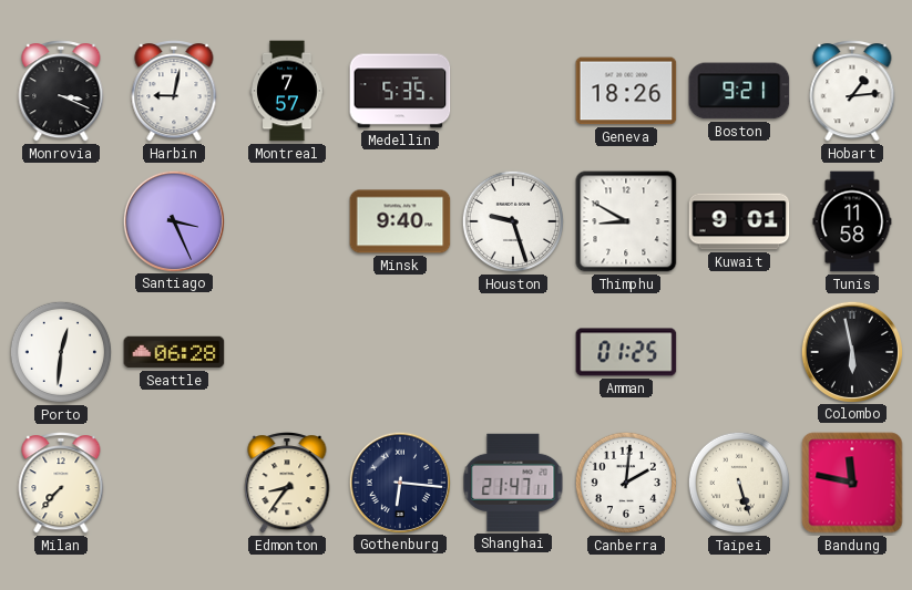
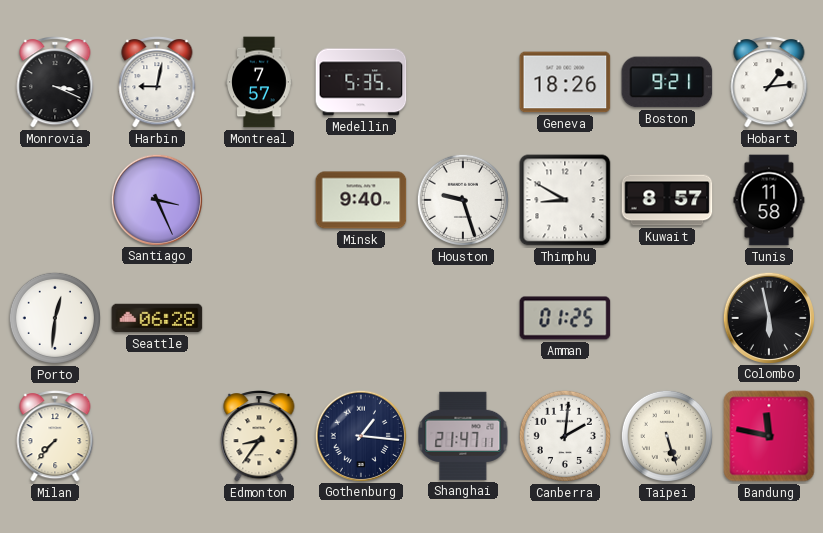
Kuwait: 9:01 -> 8:57 (667, 200)
Gothenburg: 6:16 -> 1:16 (360, 435)
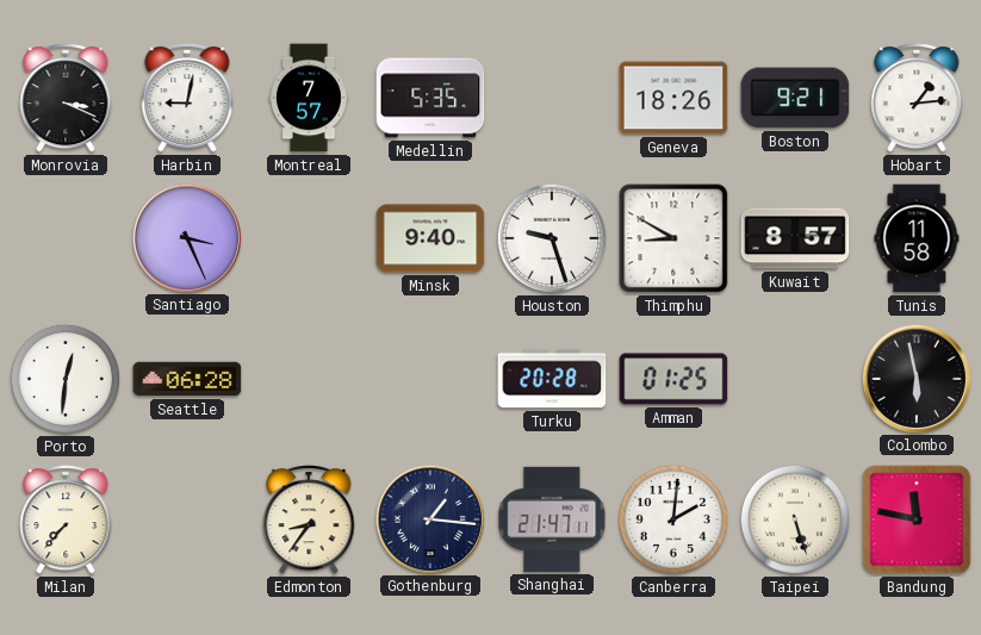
Turku: none -> 20:28 (552, 379)
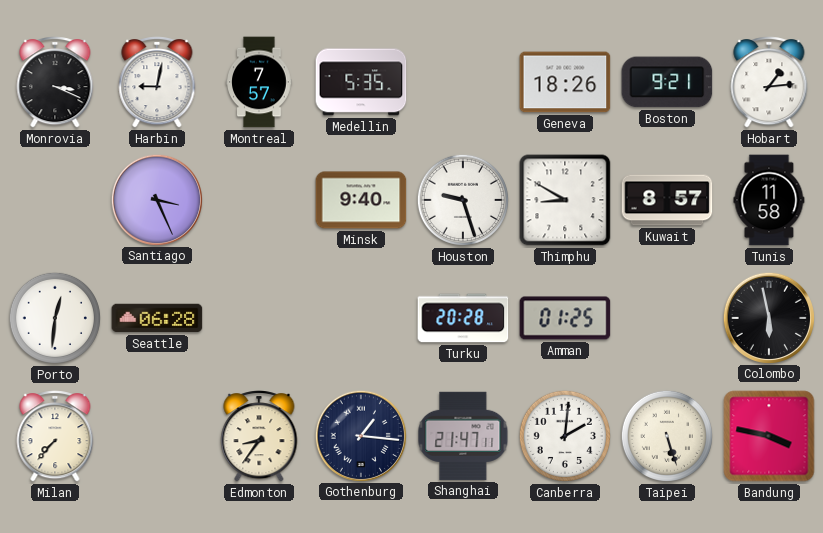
Bandung: 11:47 -> 3:47 (769, 436)
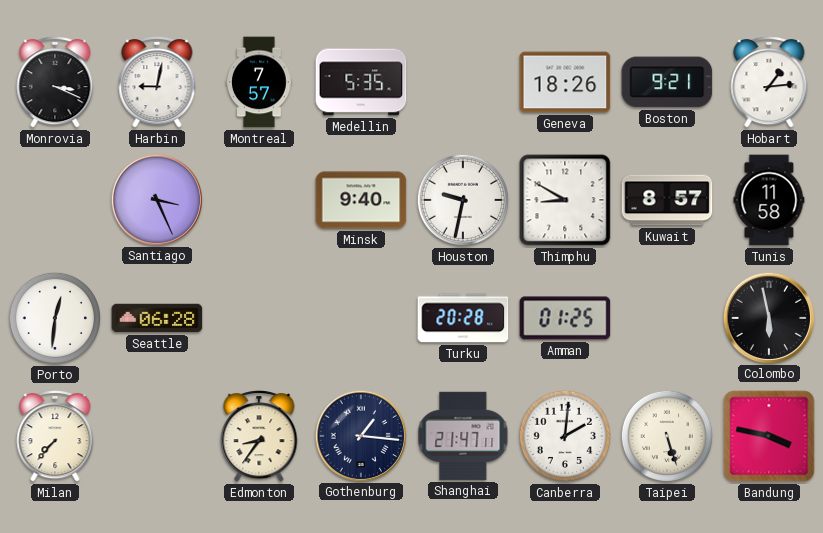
Houston: 9:27 -> 9:32 (463, 200)
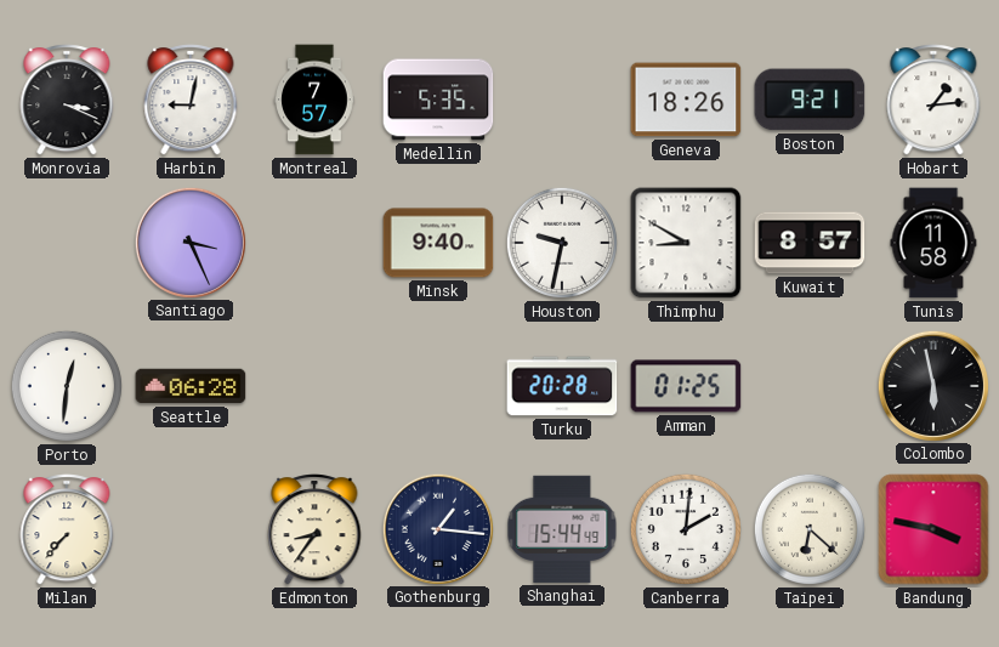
Shanghai: 21:47 -> 15:44 (562, 529)
Taipei: 5:27 -> 6:22 (810, 529)
